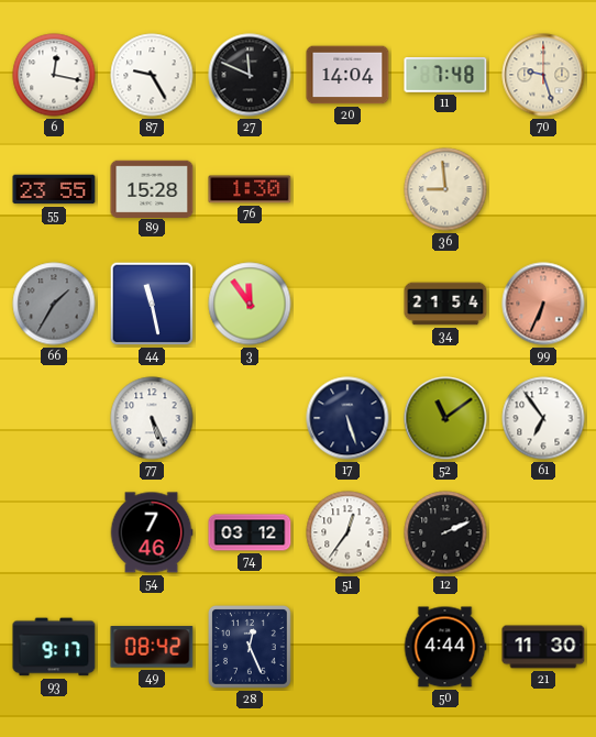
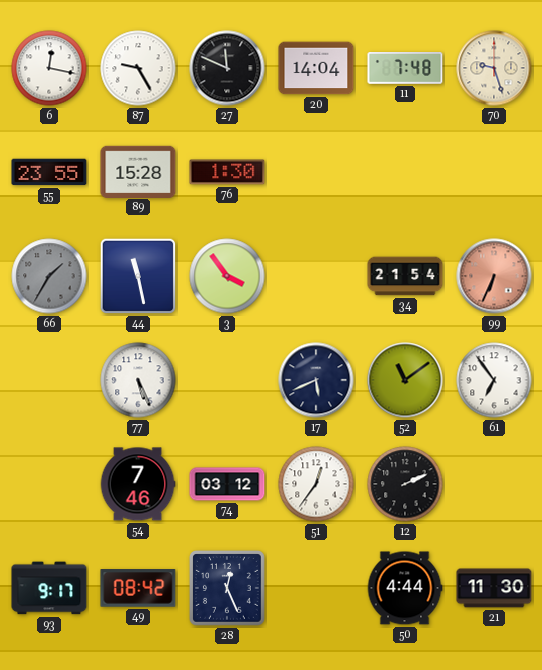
36: 8:59 -> none (445, 189)
3: 11:54 -> 3:54 (227, 276)
17: 5:27 -> 5:41 (316, 380)
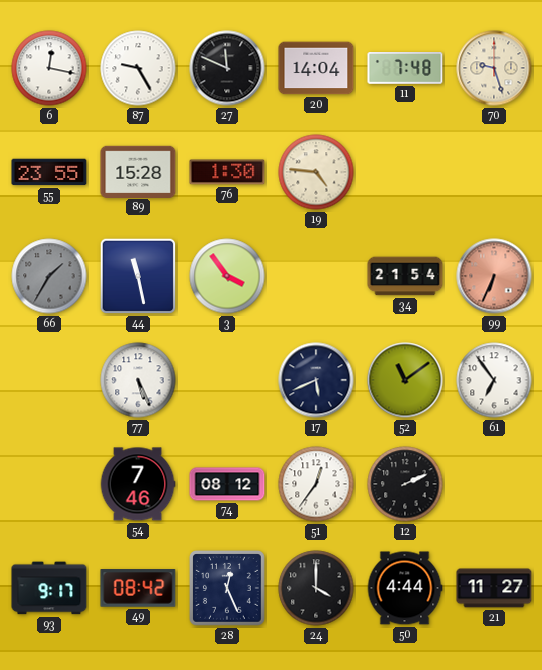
19: none -> 4:46 (316, 172)
74: 03:12 -> 08:12 (227, 484)
24: none -> 4:00 (316, 588)
21: 11:30 -> 11:27 (494, 588)
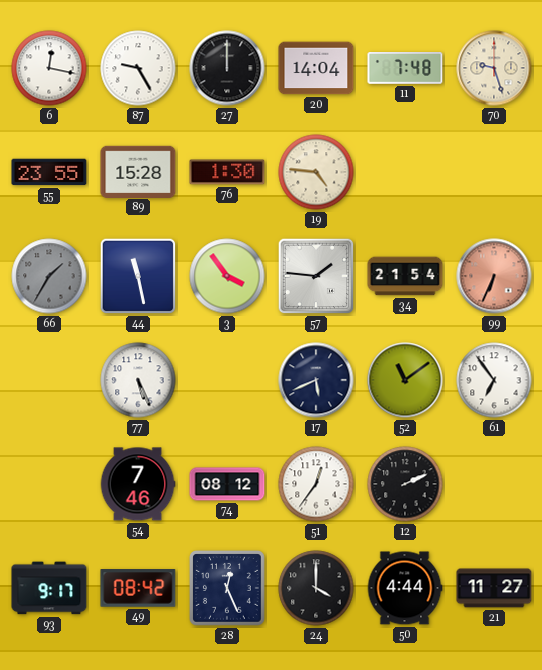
27: 11:49 -> 12:00 (227, 68)
57: none -> 1:46 (316, 276)
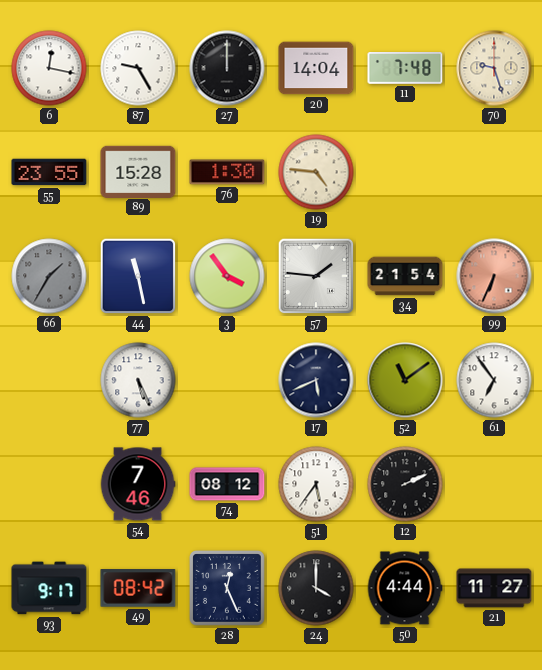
51: 12:36 -> 5:36 (316, 484)
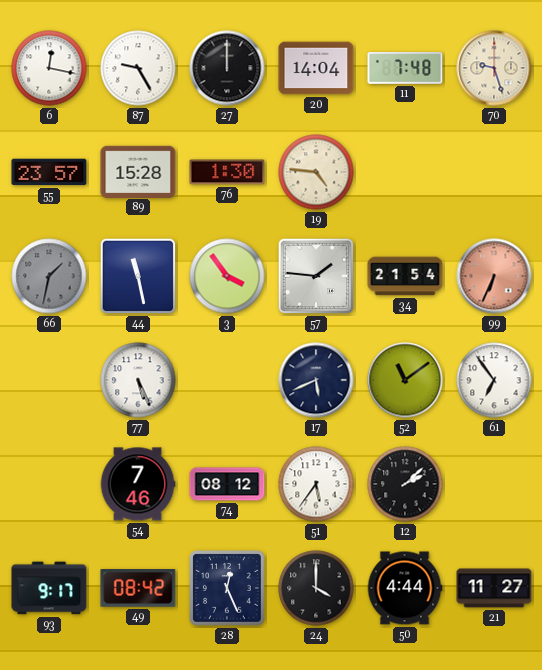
55: 23:55 -> 23:57 (49, 172)
66: 1:35 -> 1:32 (49, 276)
12: 2:11 -> 2:08 (405, 484)
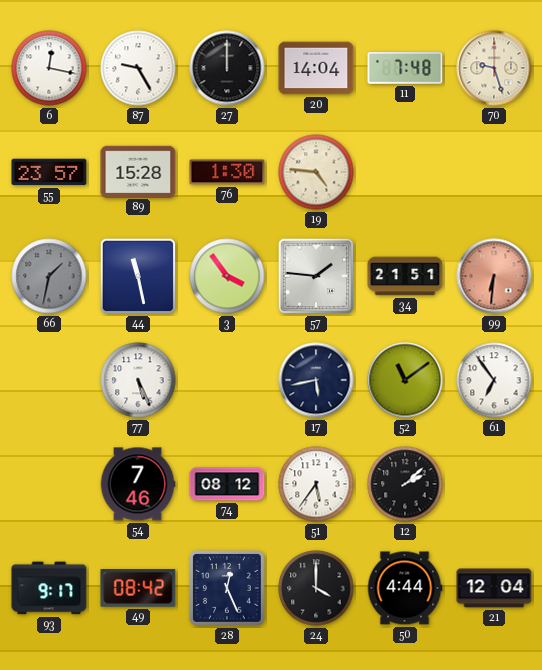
34: 21:54 -> 21:51 (405, 276)
99: 6:34 -> 6:31 (494, 276)
17: 5:41 -> 5:43 (316, 380)
21: 11:27 -> 12:04 (494, 588)
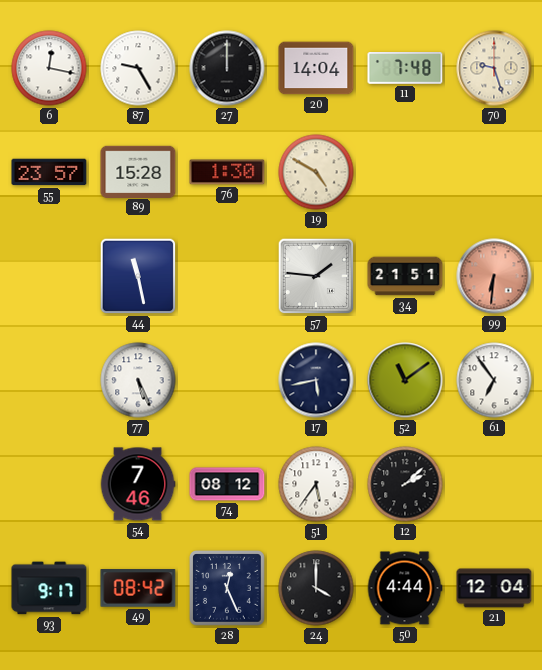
19: 4:46 -> 4:50 (316, 172)
66: 1:32 -> none (49, 276)
3: 3:54 -> none (227, 276)
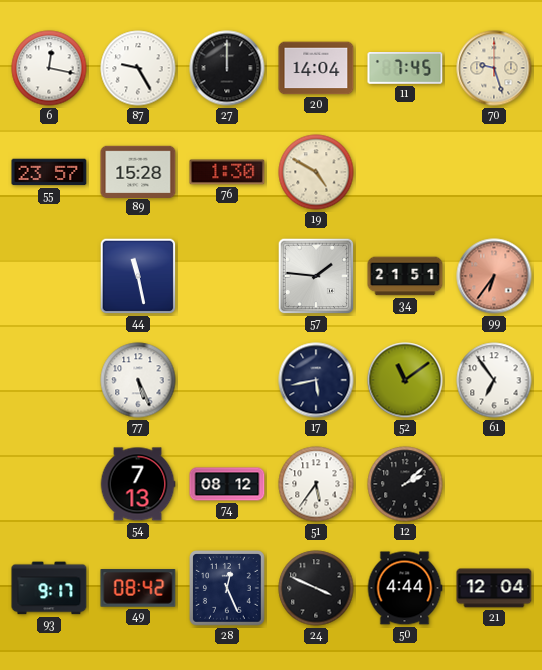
11: 7:48 -> 7:45 (405, 69)
99: 6:31 -> 6:36 (494, 276)
54: 7:46 -> 7:13 (138, 484)
24: 4:00 -> 3:49 (316, 588)
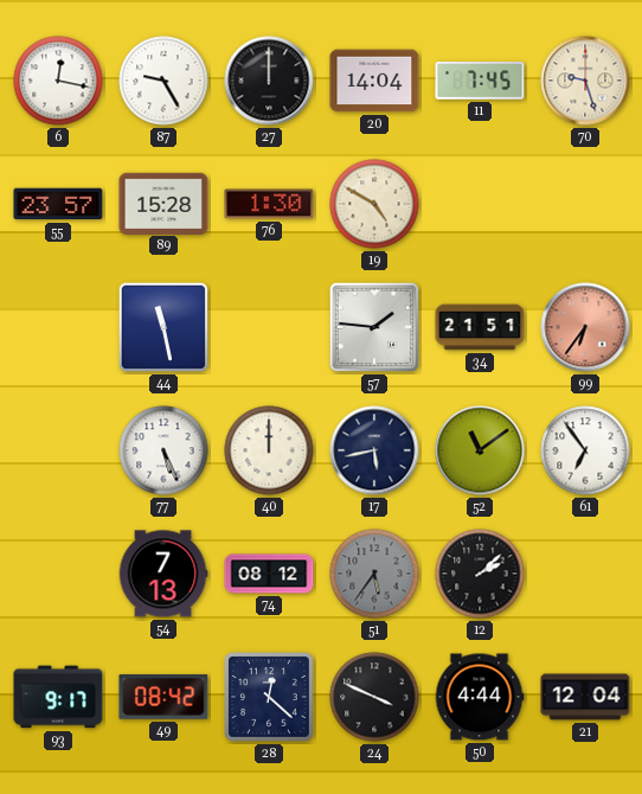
40: none -> 12:00 (269, 450)
51 dial: white -> grey (374, 574)
28: 12:26 -> 12:22 (270, 698)
